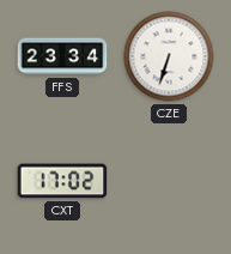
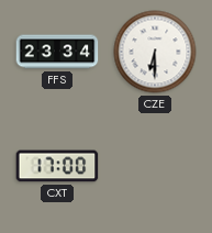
CZE: 6:33 -> 6:30 (155, 52)
CXT: 17:02 -> 17:00 (57, 166)
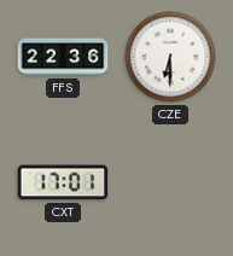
FFS: 23:34 -> 22:36 (63, 57)
CXT: 17:00 -> 17:01 (63, 182)
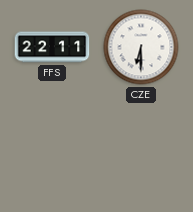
FFS: 22:36 -> 22:11 (52, 47)
CXT: 17:01 -> none (63, 182)
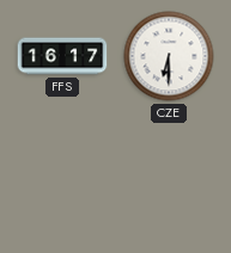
FFS: 22:11 -> 16:17 (62, 56)
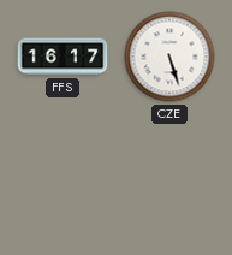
CZE: 6:30 -> 5:27 (169, 57)
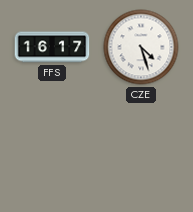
CZE: 5:27 -> 4:27 (141, 47)
